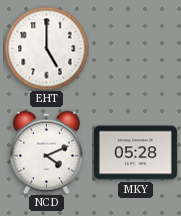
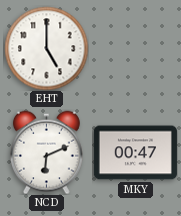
NCD: 4:11 -> 6:11 (46, 152)
MKY: 05:28 -> 00:47 (135, 153)
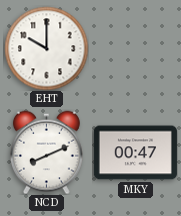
EHT: 5:00 -> 10:00 (46, 48)
NCD: 6:11 -> 8:11 (46, 152)
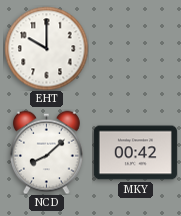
NCD: 8:11 -> 8:08 (46, 152)
MKY: 00:47 -> 00:42 (135, 153)
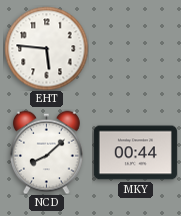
EHT: 10:00 -> 5:46 (46, 48)
MKY: 00:42 -> 00:44 (135, 153)
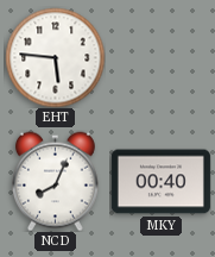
NCD: 8:08 -> 8:04 (55, 181)
MKY: 00:44 -> 00:40 (160, 182)
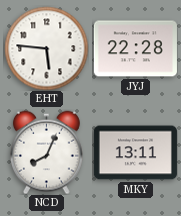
JYJ: none -> 22:28 (135, 49)
MKY: 00:40 -> 13:11 (135, 153)
